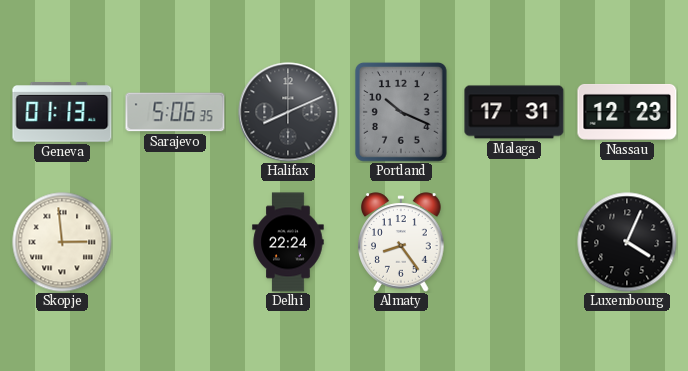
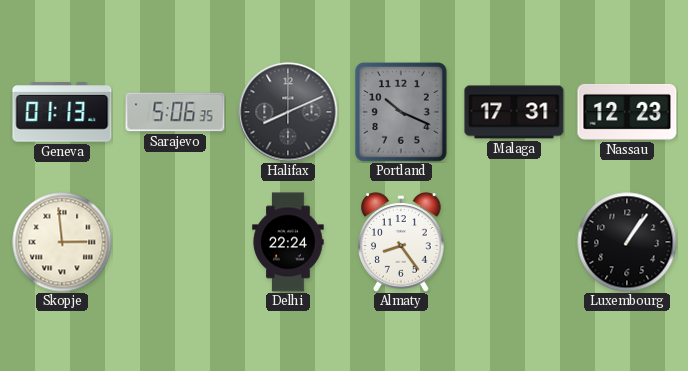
Luxembourg: 4:04 -> 1:06 (627, 242)
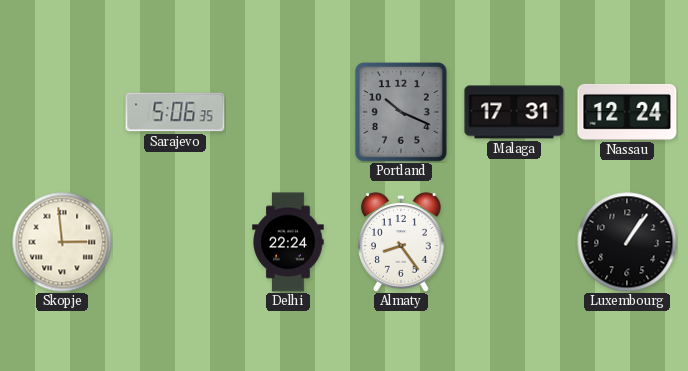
Geneva: 01:13 -> none (62, 112)
Halifax: 8:11 -> none (288, 112)
Nassau: 12:23 -> 12:24 (627, 112)
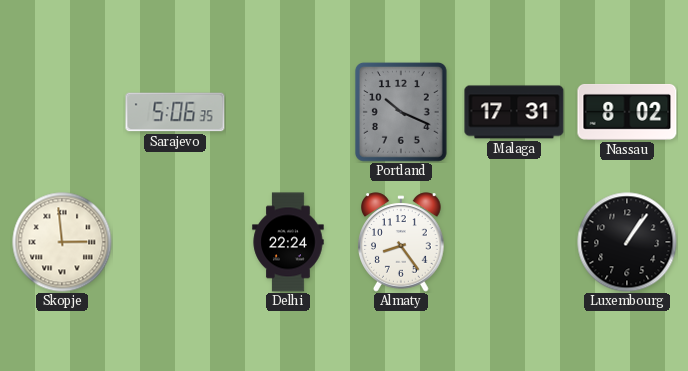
Nassau: 12:24 -> 8:02 (627, 112)
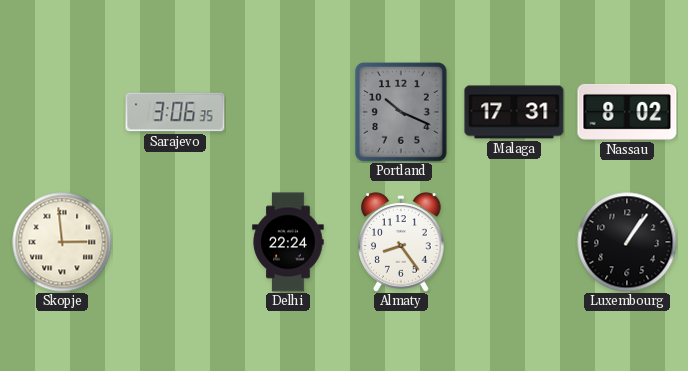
Sarajevo: 5:06 -> 3:06 (175, 112)
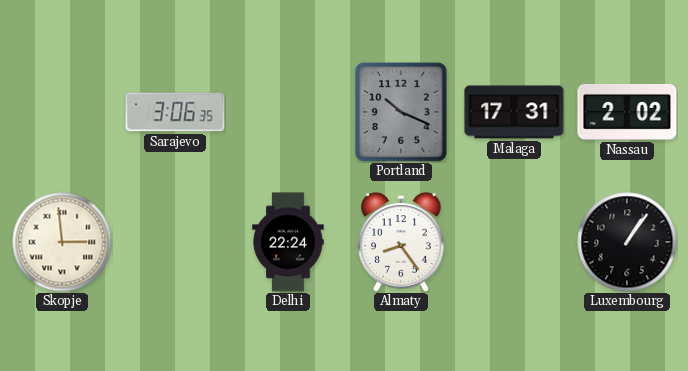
Nassau: 8:02 -> 2:02 (627, 112)
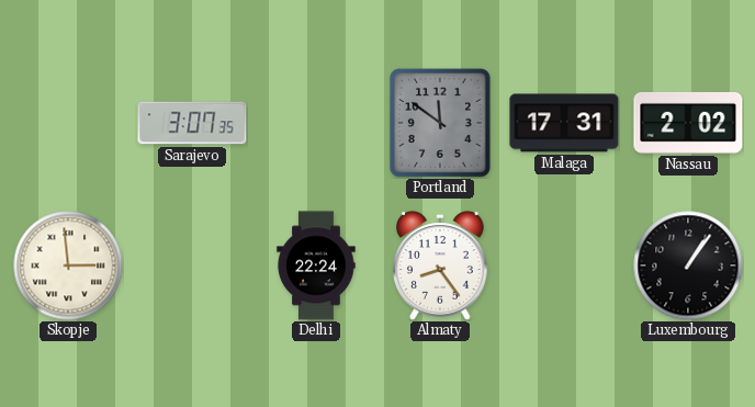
Sarajevo: 3:06 -> 3:07 (192, 123)
Portland: 10:19 -> 11:51 (440, 123)
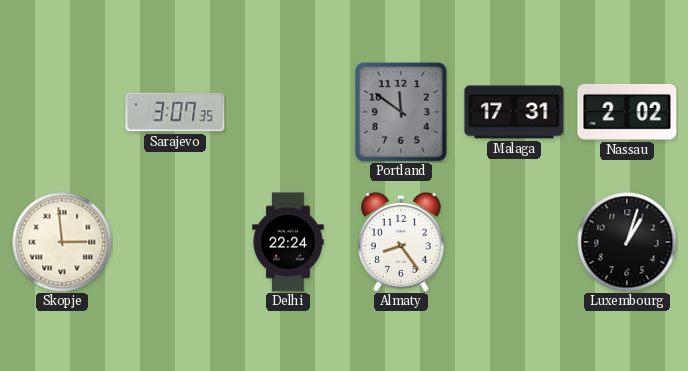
Luxembourg: 1:06 -> 1:03 (627, 242)
